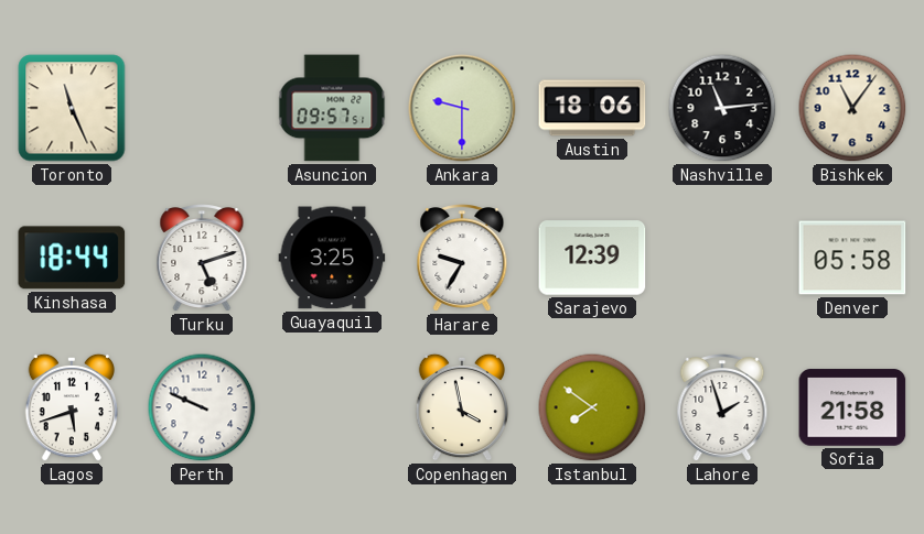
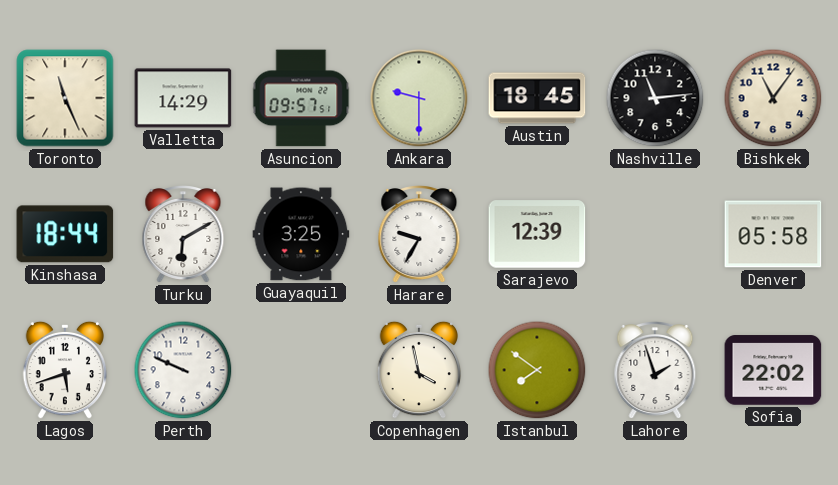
Valletta: none -> 14:29 (183, 98)
Austin: 18:06 -> 18:45 (537, 98)
Turku: 5:12 -> 6:10 (183, 235)
Sofia: 21:58 -> 22:02 (773, 370)
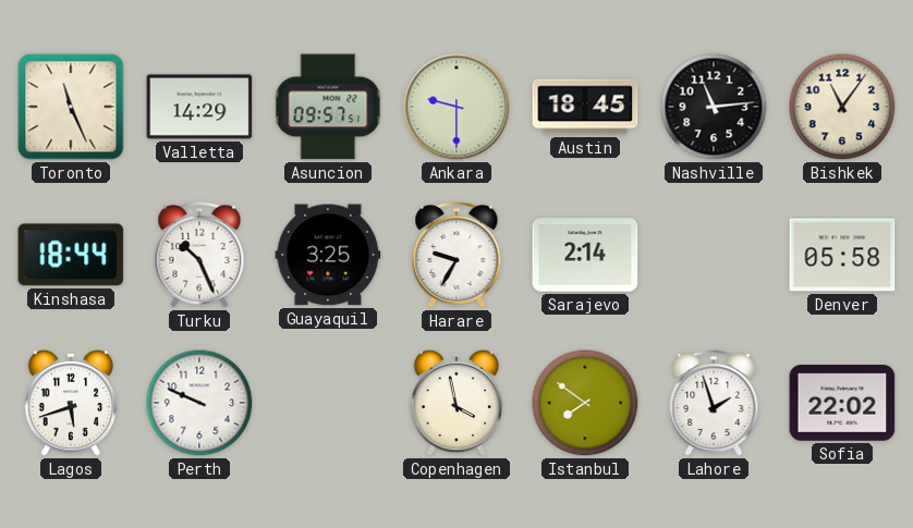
Turku: 6:10 -> 10:26 (199, 256)
Sarajevo: 12:39 -> 2:14 (585, 255)
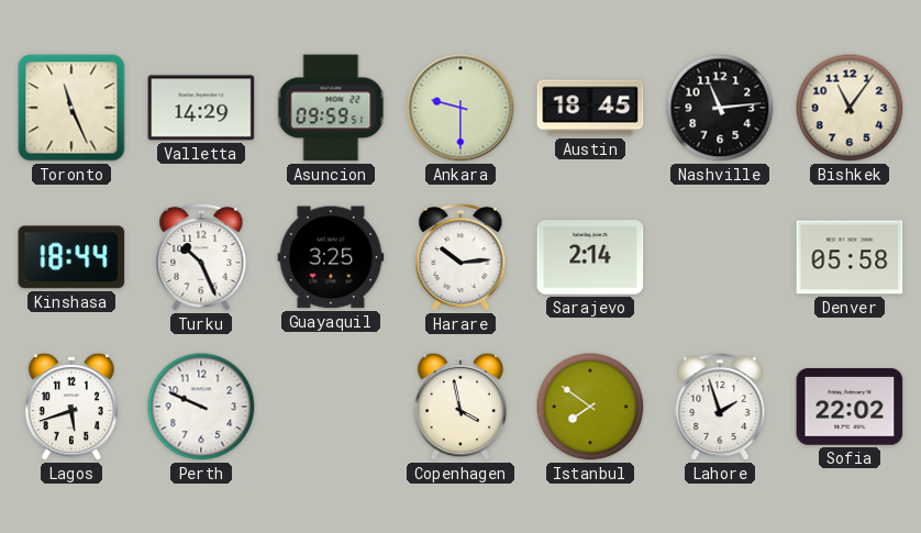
Asuncion: 09:57 -> 09:59 (331, 108)
Harare: 9:35 -> 10:14 (460, 258)
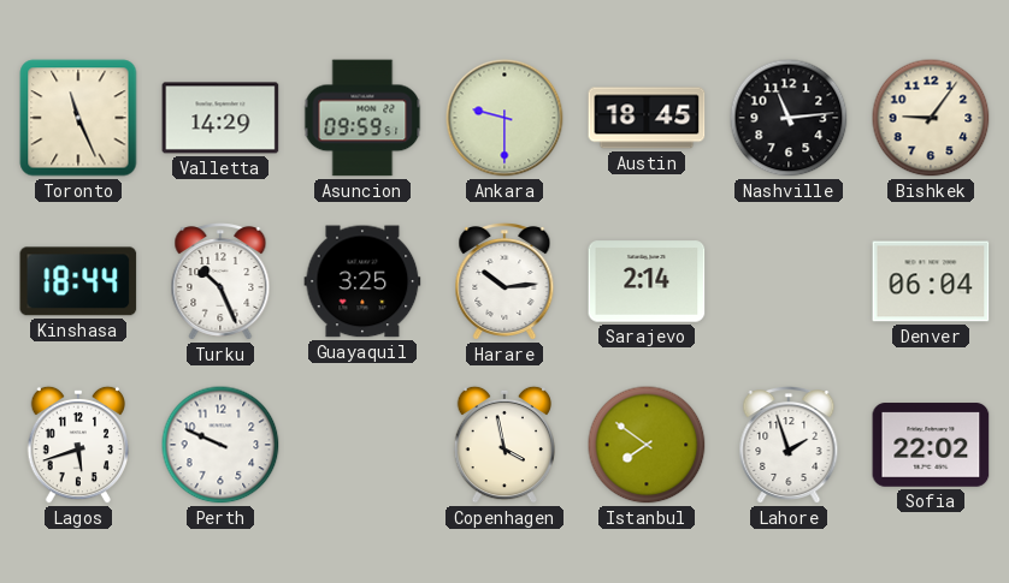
Bishkek: 11:06 -> 9:06 (931, 118)
Denver: 05:58 -> 06:04 (931, 281)
